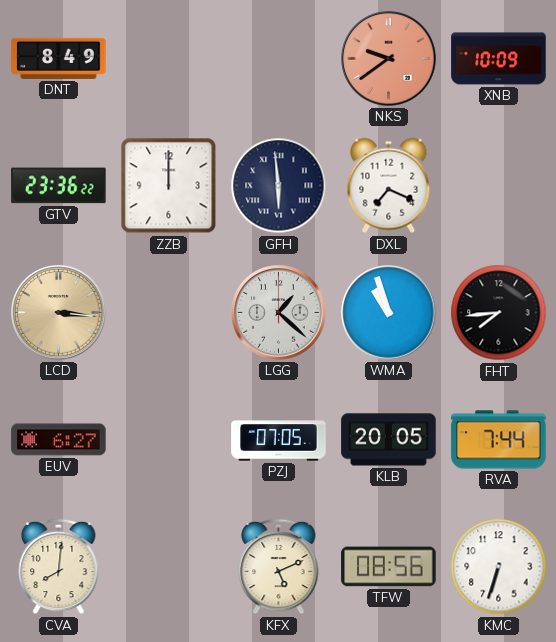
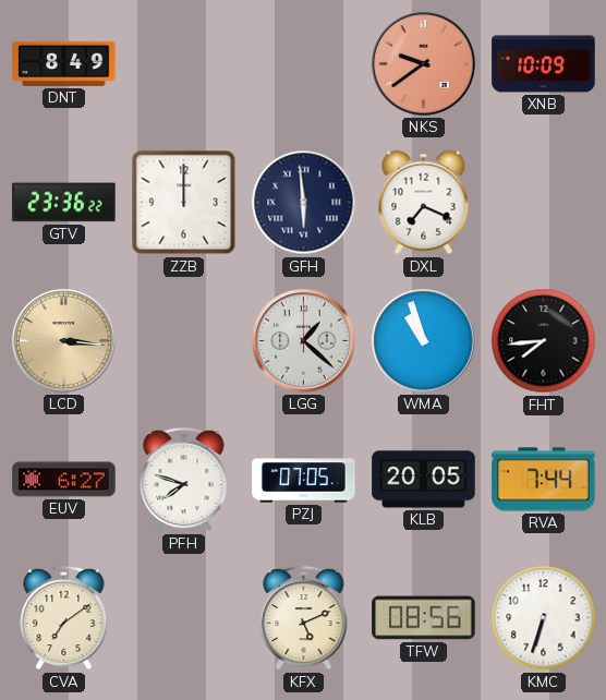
PFH: none -> 7:48 (184, 480)
CVA: 8:01 -> 7:09 (64, 618)
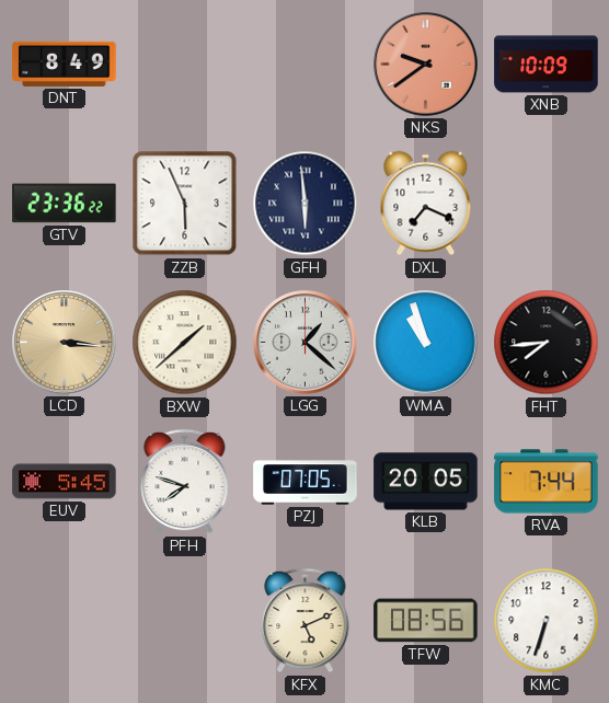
ZZB: 12:00 -> 5:56 (185, 204)
BXW: none -> 1:38 (185, 343)
EUV: 6:27 -> 5:45 (65, 482)
CVA: 7:09 -> none (64, 618)
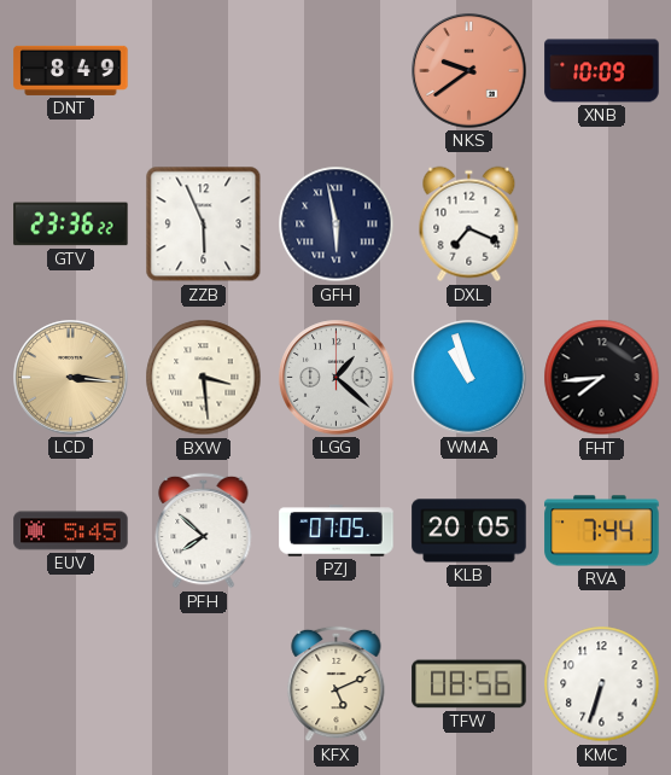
GFH: 5:59 -> 5:58 (337, 225)
BXW: 1:38 -> 3:29 (204, 378)
PFH: 7:48 -> 7:52 (204, 531)
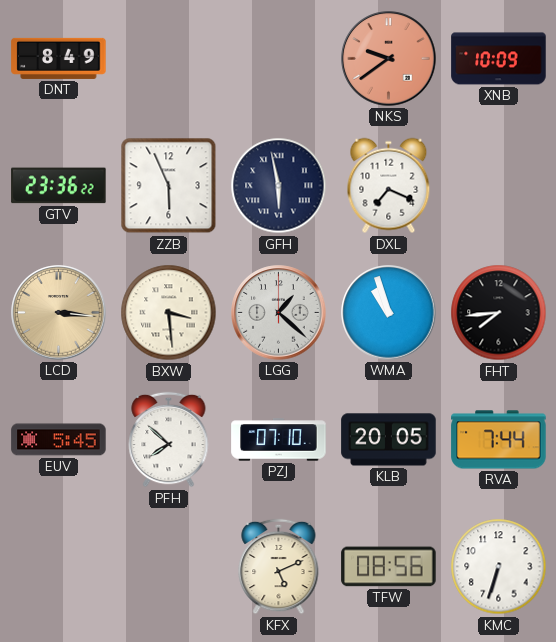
PZJ: 07:05 -> 07:10 (279, 440)
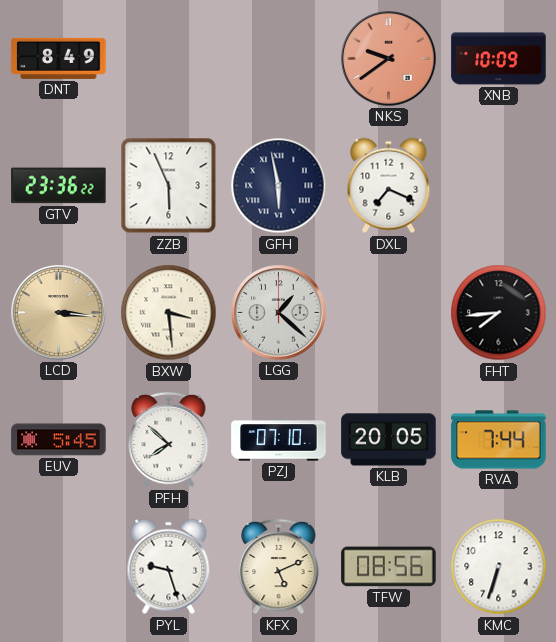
WMA: 10:57 -> none (389, 313)
PYL: none -> 9:27 (169, 567)
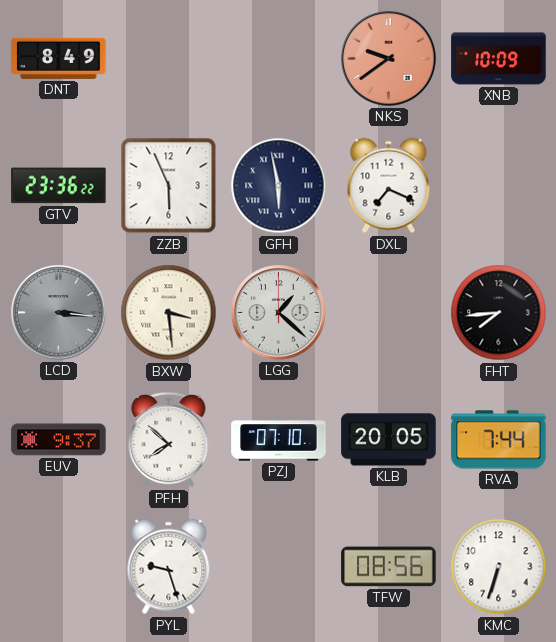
LCD dial: champagne -> grey (59, 313)
EUV: 5:45 -> 9:37 (59, 440)
KFX: 5:11 -> none (279, 567)
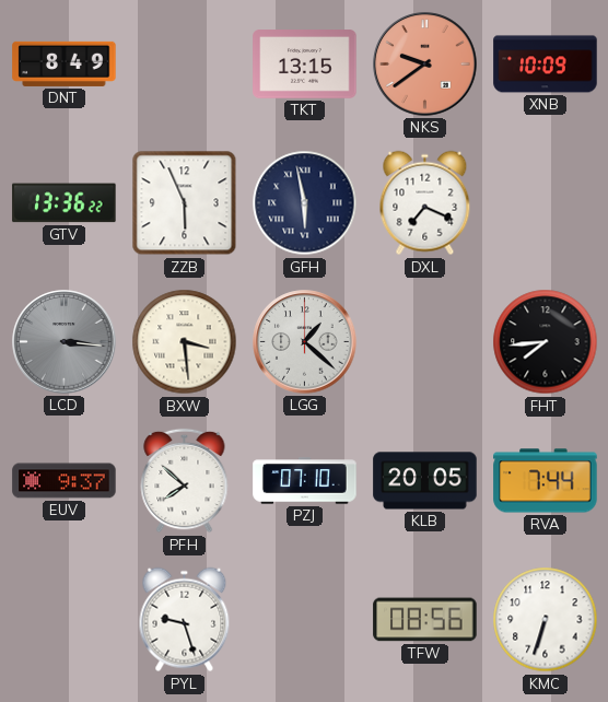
TKT: none -> 13:15 (305, 65)
GTV: 23:36 -> 13:36 (65, 203)
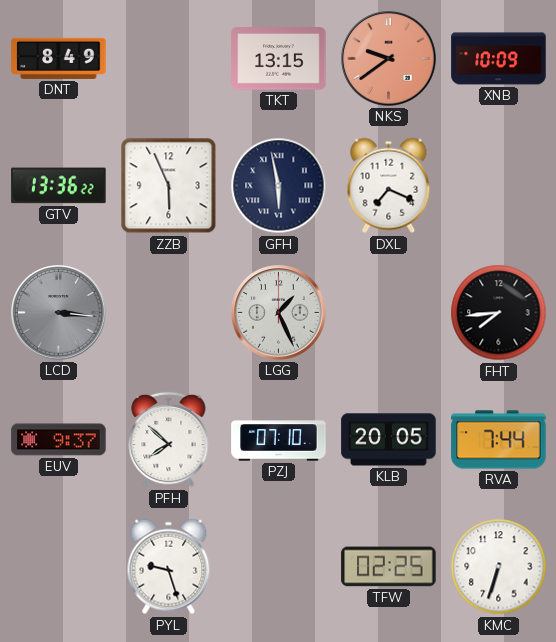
BXW: 3:29 -> none (185, 342)
LGG: 1:22 -> 1:26 (279, 313)
TFW: 08:56 -> 02:25 (389, 567)
